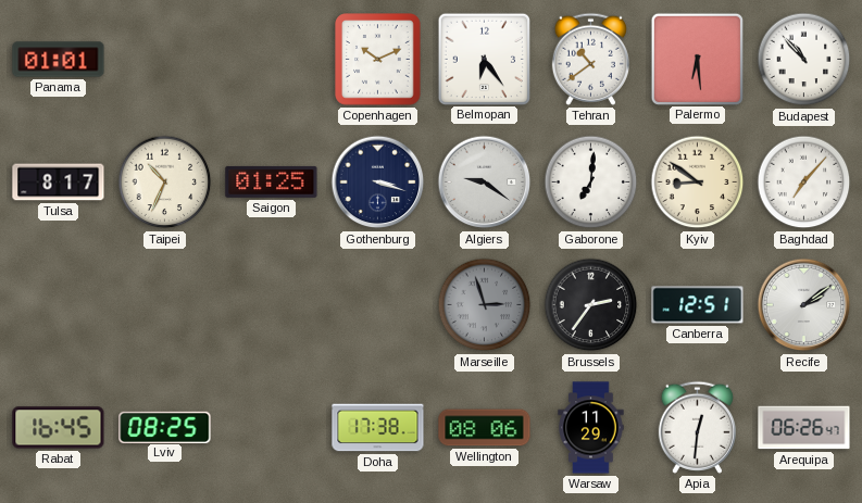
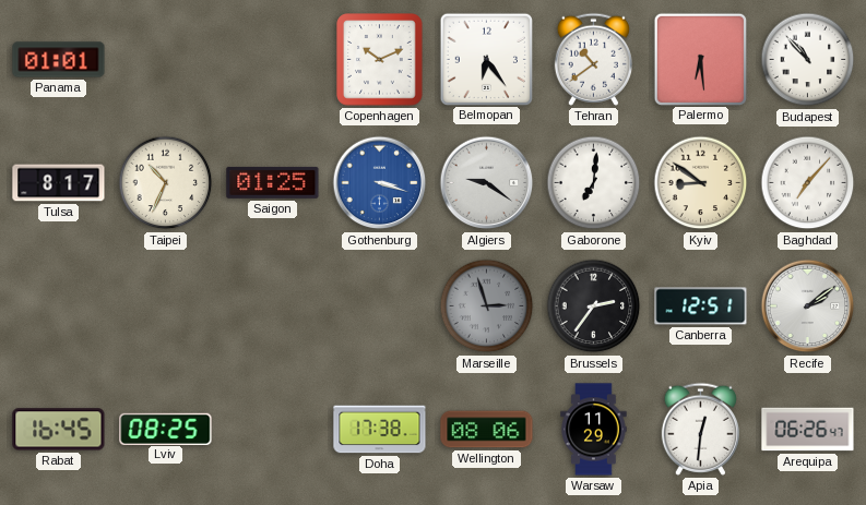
Gothenburg dial: navy -> blue (380, 183)
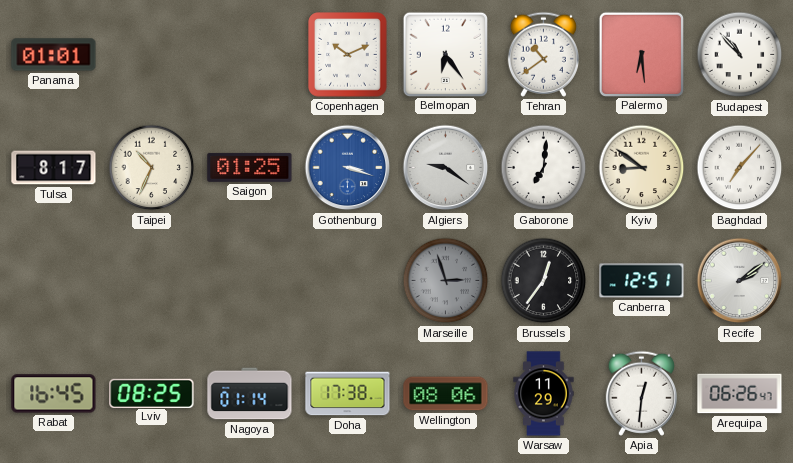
Brussels: 2:36 -> 12:36 (544, 281)
Nagoya: none -> 01:14 (250, 394)
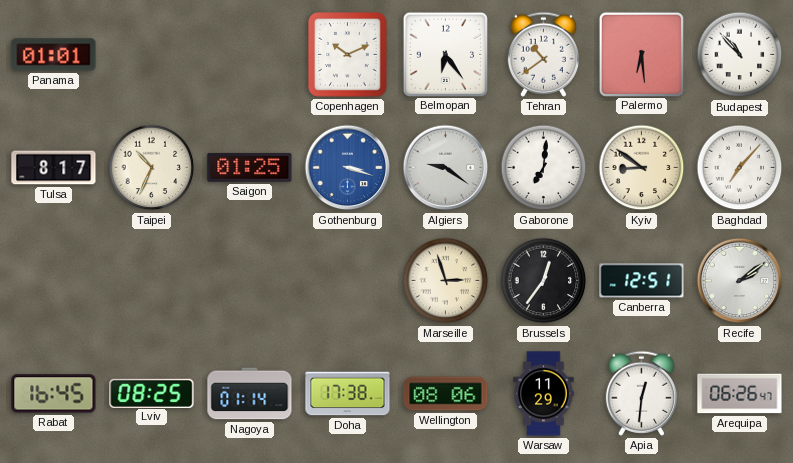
Marseille dial: grey -> cream (446, 281)
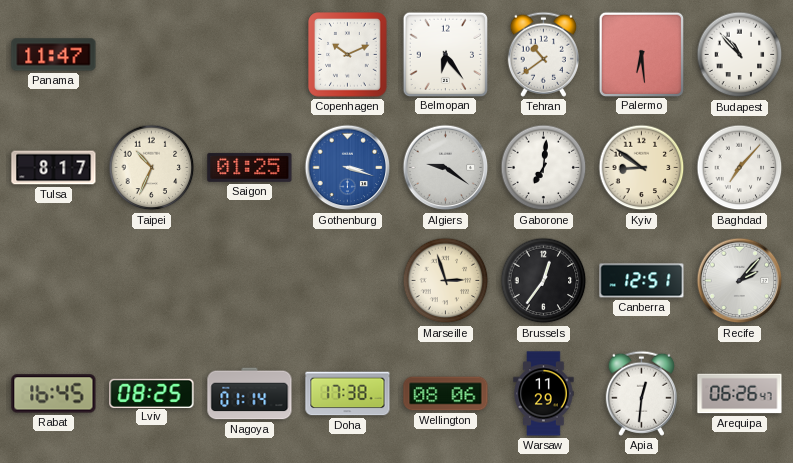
Panama: 01:01 -> 11:47 (54, 55)
Recife: 2:09 -> 2:07 (740, 281)
